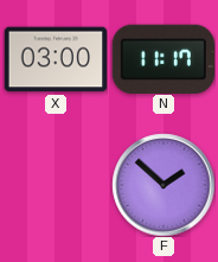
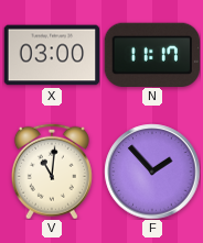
V: none -> 11:01 (52, 172)
F: 1:52 -> 1:53 (152, 172)
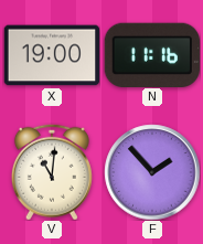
X: 03:00 -> 19:00 (52, 55)
N: 11:17 -> 11:16 (151, 54)
